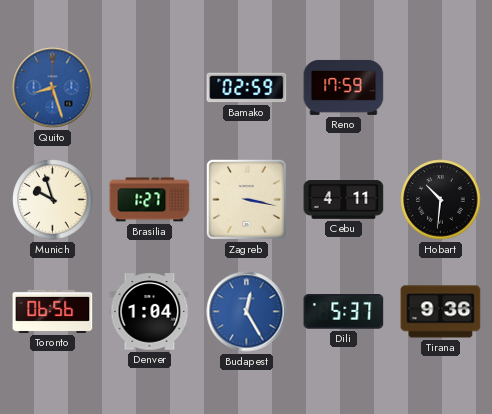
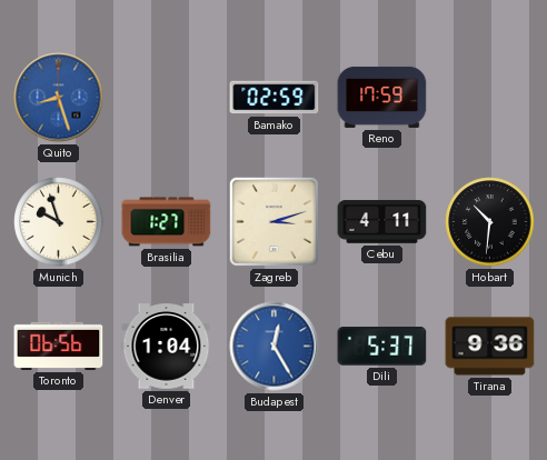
Zagreb: 3:17 -> 3:12 (273, 221)
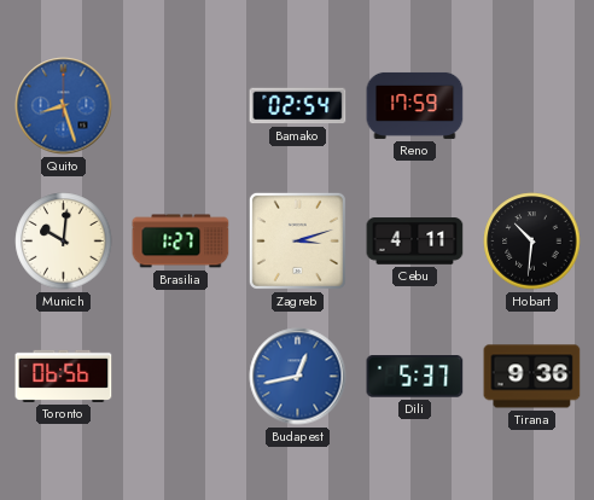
Bamako: 02:59 -> 02:54 (298, 106)
Munich: 9:57 -> 10:01 (64, 242)
Denver: 1:04 -> none (167, 347)
Budapest: 12:25 -> 12:43 (298, 377)
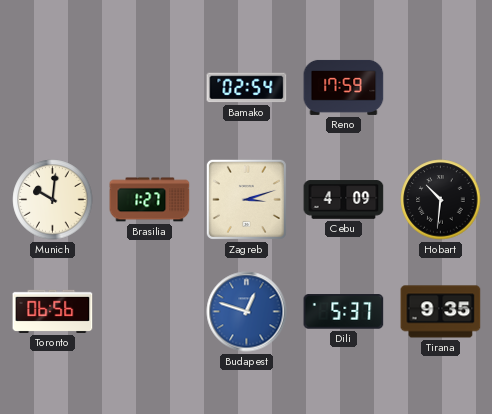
Quito: 8:27 -> none (64, 106)
Cebu: 4:11 -> 4:09 (344, 200)
Budapest: 12:43 -> 12:48 (247, 312)
Tirana: 9:36 -> 9:35 (441, 312)
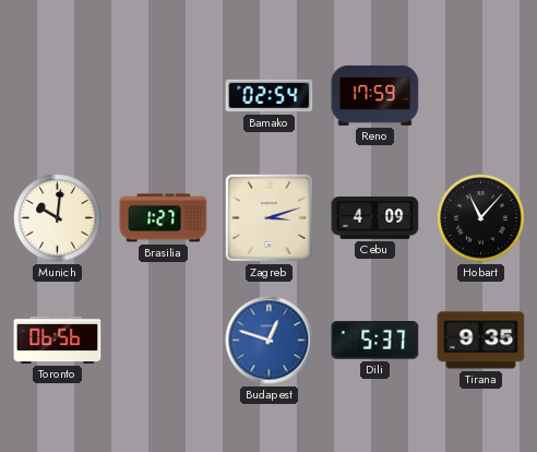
Hobart: 10:31 -> 11:07 (481, 218)
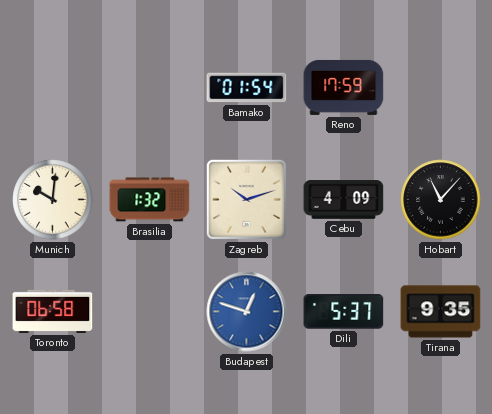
Bamako: 02:54 -> 01:54 (247, 88)
Brasilia: 1:27 -> 1:32 (150, 200)
Zagreb: 3:12 -> 10:12 (246, 199)
Toronto: 06:56 -> 06:58 (53, 311)
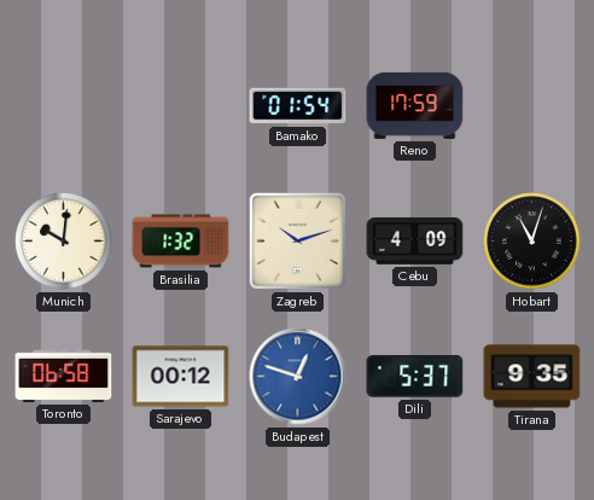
Hobart: 11:07 -> 11:03 (532, 242)
Sarajevo: none -> 00:12 (181, 377)
